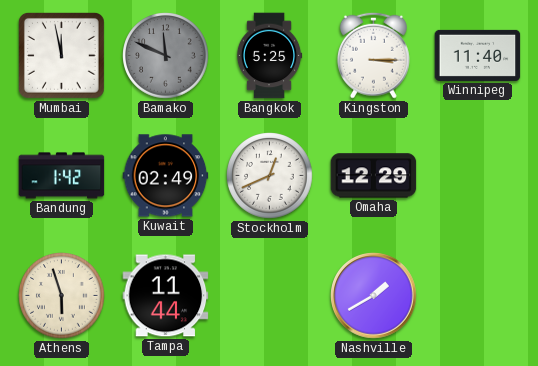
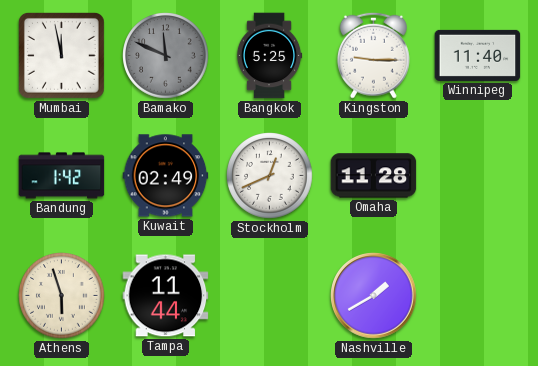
Kingston: 3:15 -> 9:15 (373, 55)
Omaha: 12:29 -> 11:28 (374, 176)
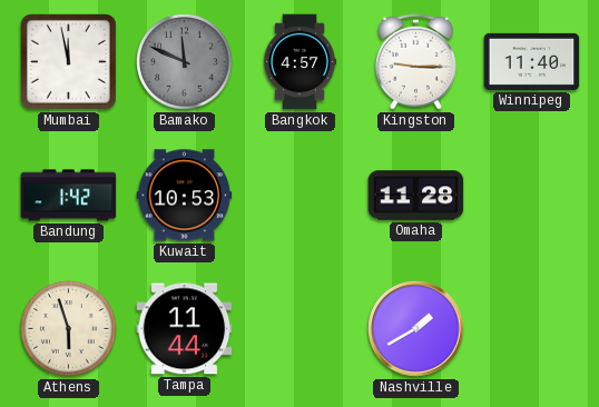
Bangkok: 5:25 -> 4:57 (299, 62)
Kuwait: 02:49 -> 10:53 (185, 196)
Stockholm: 12:41 -> none (270, 176)
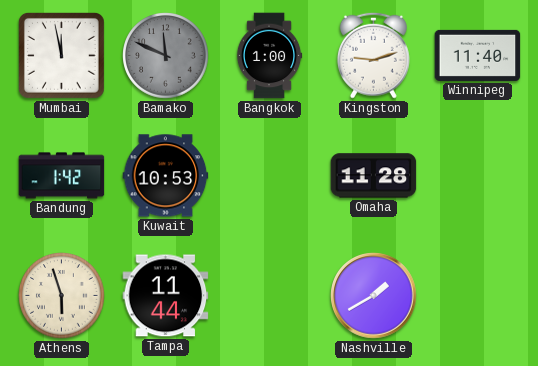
Bangkok: 4:57 -> 1:00 (269, 56)
Kingston: 9:15 -> 9:12 (373, 55)
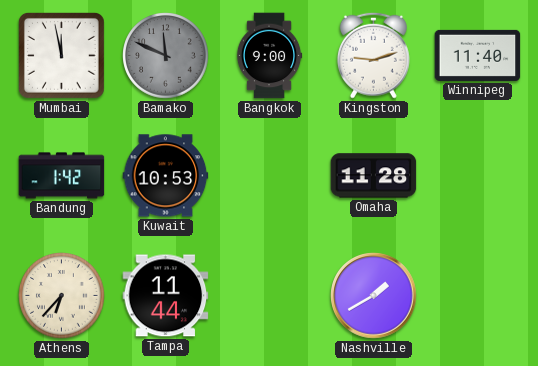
Bangkok: 1:00 -> 9:00 (269, 56)
Athens: 5:57 -> 6:37 (62, 296)
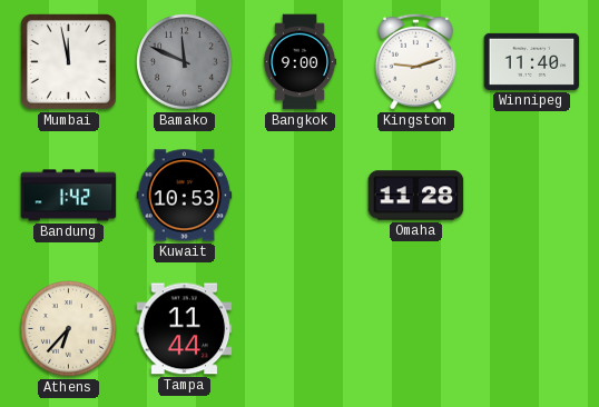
Nashville: 1:40 -> none (374, 296)
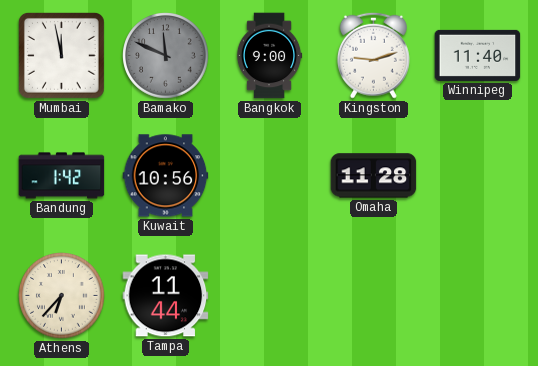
Kuwait: 10:53 -> 10:56 (166, 176)
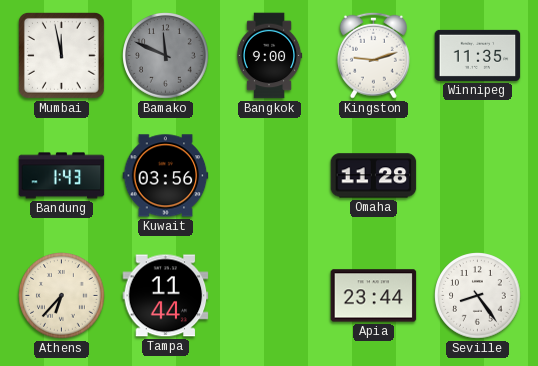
Winnipeg: 11:40 -> 11:35 (478, 55)
Bandung: 1:42 -> 1:43 (62, 176)
Kuwait: 10:56 -> 03:56 (166, 176)
Apia: none -> 23:44 (374, 296)
Seville: none -> 8:24 (478, 296)
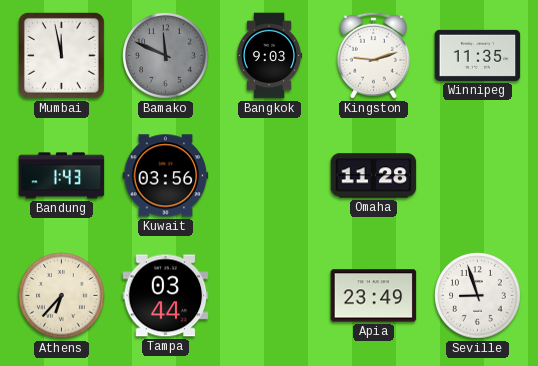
Bangkok: 9:00 -> 9:03 (269, 56)
Tampa: 11:44 -> 03:44 (166, 296)
Apia: 23:44 -> 23:49 (374, 296)
Seville: 8:24 -> 8:57 (478, 296)
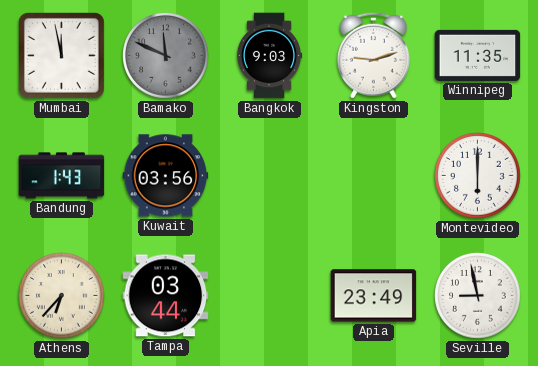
Omaha: 11:28 -> none (374, 176)
Montevideo: none -> 6:00 (478, 176)
Seville: 8:57 -> 8:58 (478, 296)
